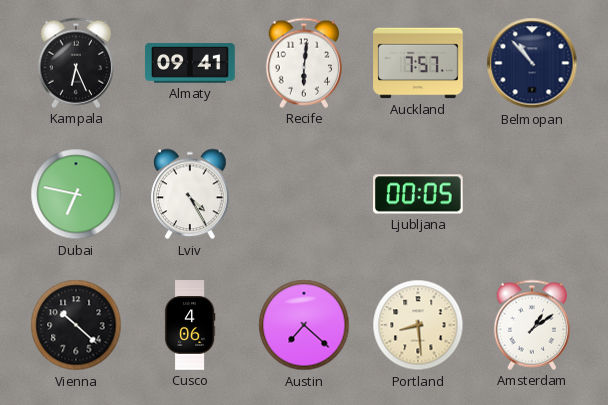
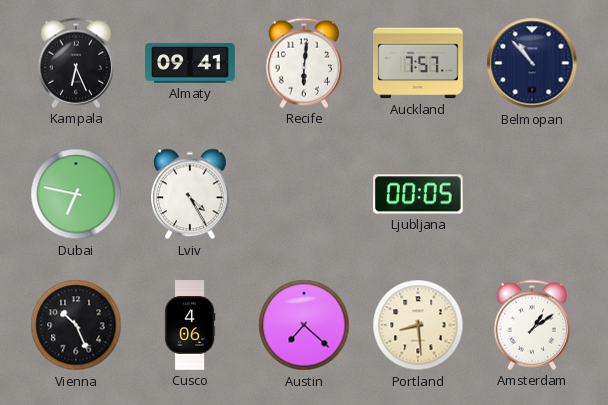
Vienna: 10:22 -> 10:26 (76, 325)
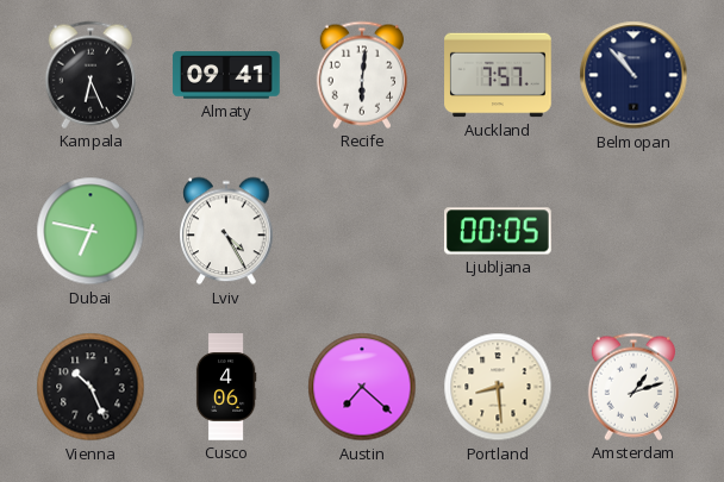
Amsterdam: 1:09 -> 1:12 (632, 387)
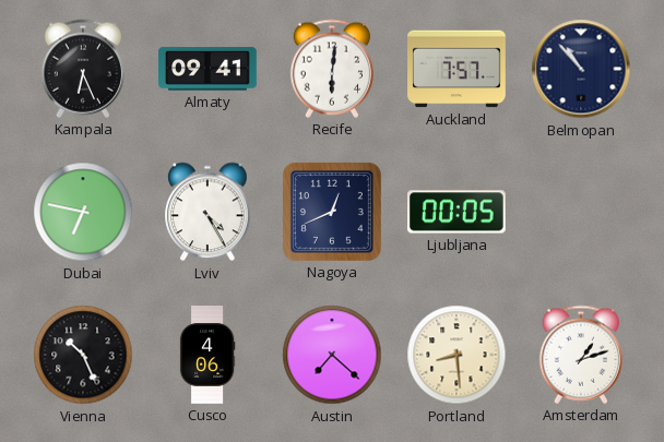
Nagoya: none -> 12:41 (332, 212)
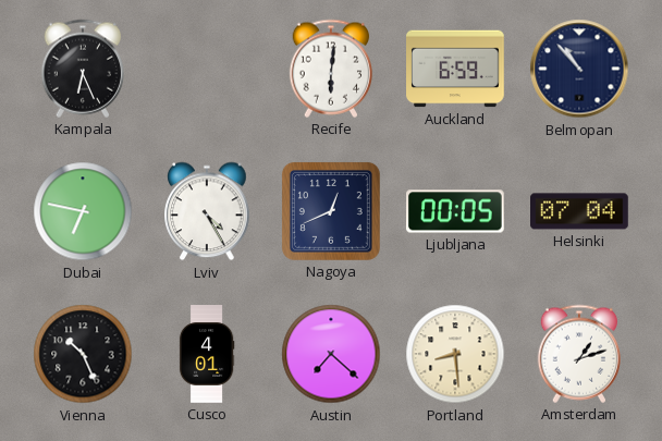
Almaty: 09:41 -> none (207, 69)
Auckland: 7:57 -> 6:59 (455, 69)
Helsinki: none -> 07:04 (580, 211)
Cusco: 4:06 -> 4:01 (207, 354)
